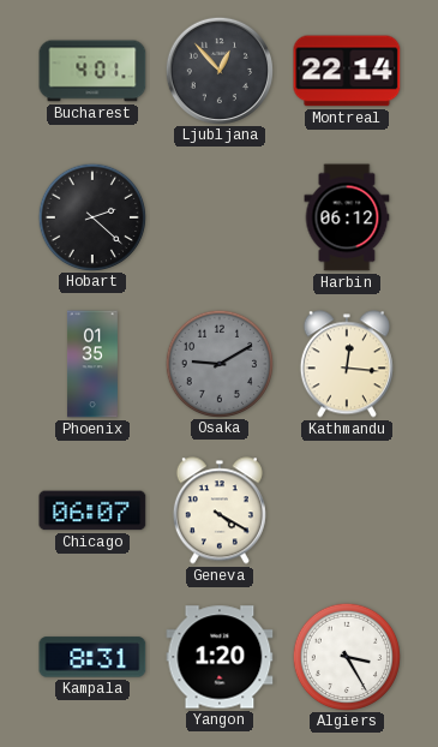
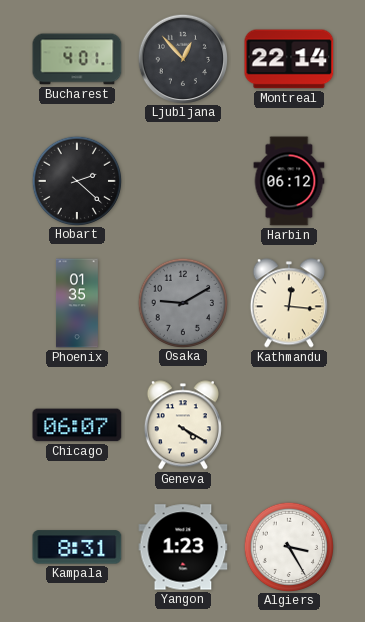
Yangon: 1:20 -> 1:23 (183, 547)
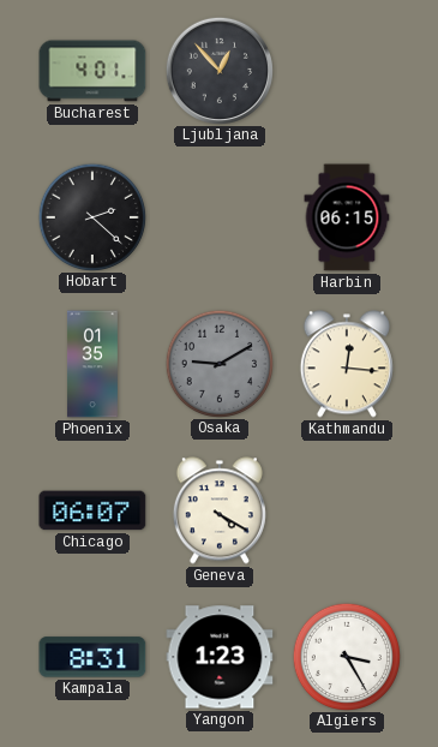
Montreal: 22:14 -> none (289, 59)
Harbin: 06:12 -> 06:15 (347, 217)
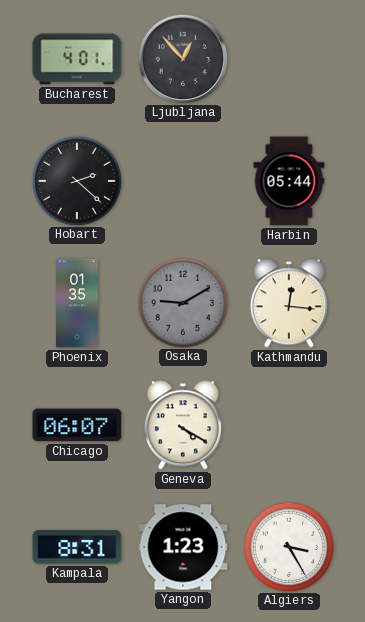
Harbin: 06:15 -> 05:44 (289, 181)
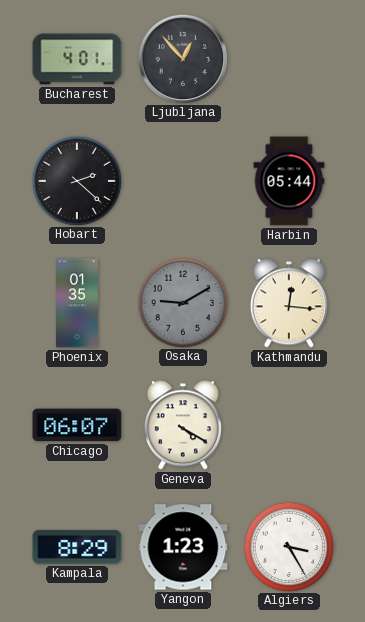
Kampala: 8:31 -> 8:29 (77, 547)
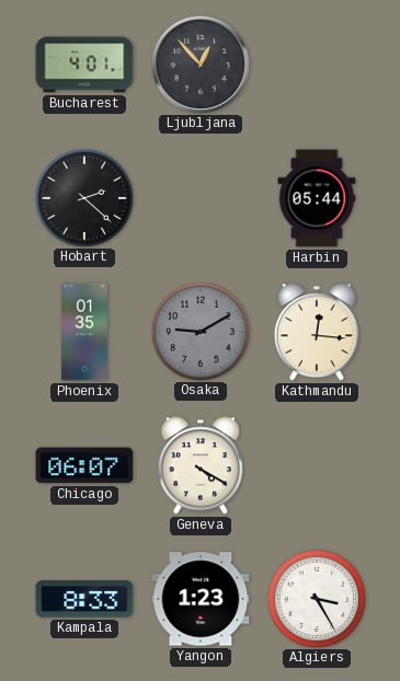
Kampala: 8:29 -> 8:33 (84, 599)
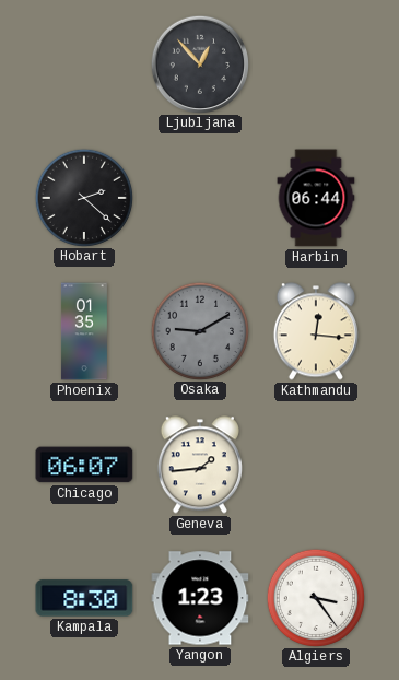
Bucharest: 4:01 -> none (84, 65)
Harbin: 05:44 -> 06:44 (316, 198)
Geneva: 4:20 -> 1:44 (200, 465)
Kampala: 8:33 -> 8:30 (84, 598)
Algiers: 3:25 -> 3:24 (315, 597)
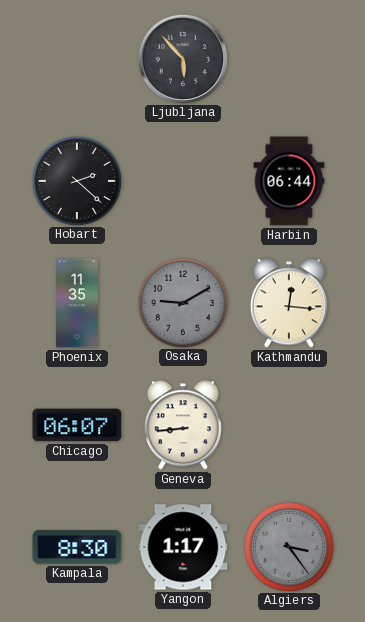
Ljubljana: 12:53 -> 5:53 (182, 58)
Phoenix: 01:35 -> 11:35 (77, 303)
Geneva: 1:44 -> 8:44 (183, 425)
Yangon: 1:23 -> 1:17 (183, 547)
Algiers dial: white -> grey (288, 546)
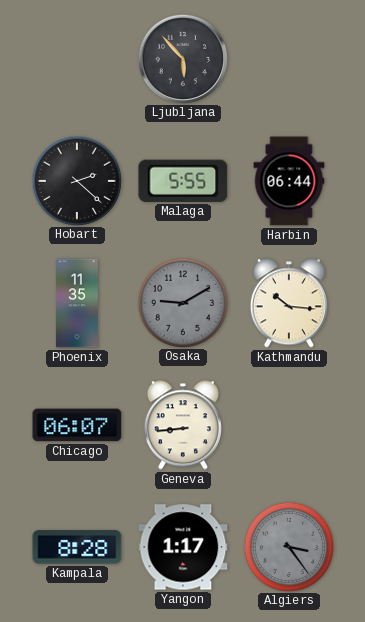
Malaga: none -> 5:55 (183, 181)
Kathmandu: 12:16 -> 10:16 (289, 303)
Kampala: 8:30 -> 8:28 (77, 547)
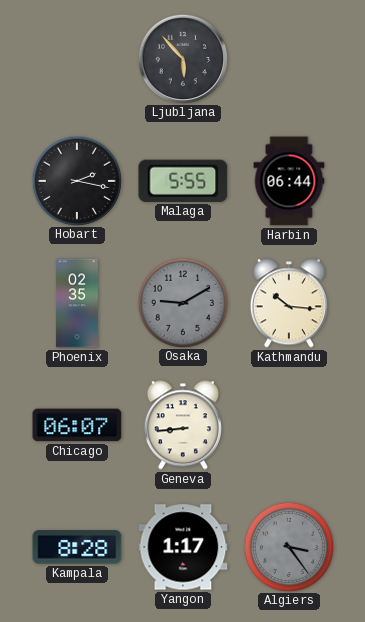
Hobart: 2:22 -> 2:17 (76, 180)
Phoenix: 11:35 -> 02:35 (77, 303)
